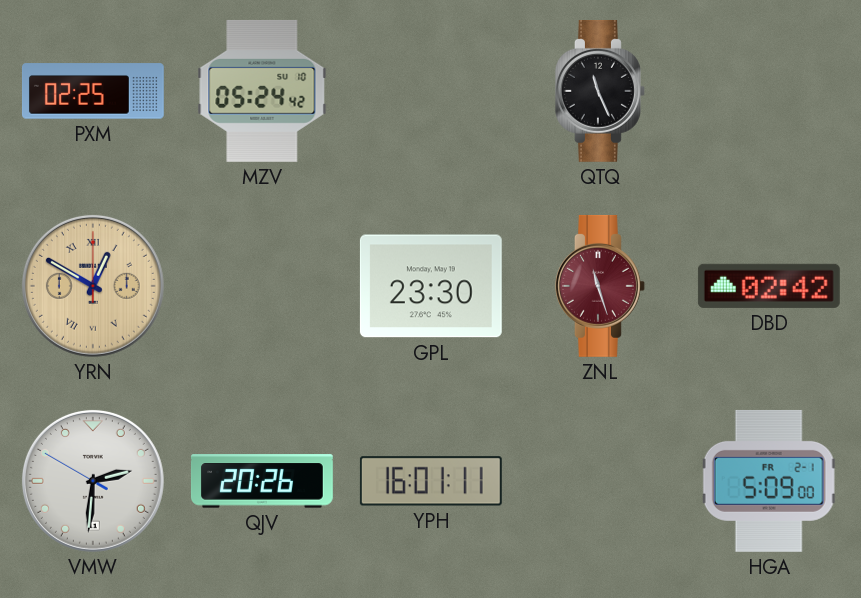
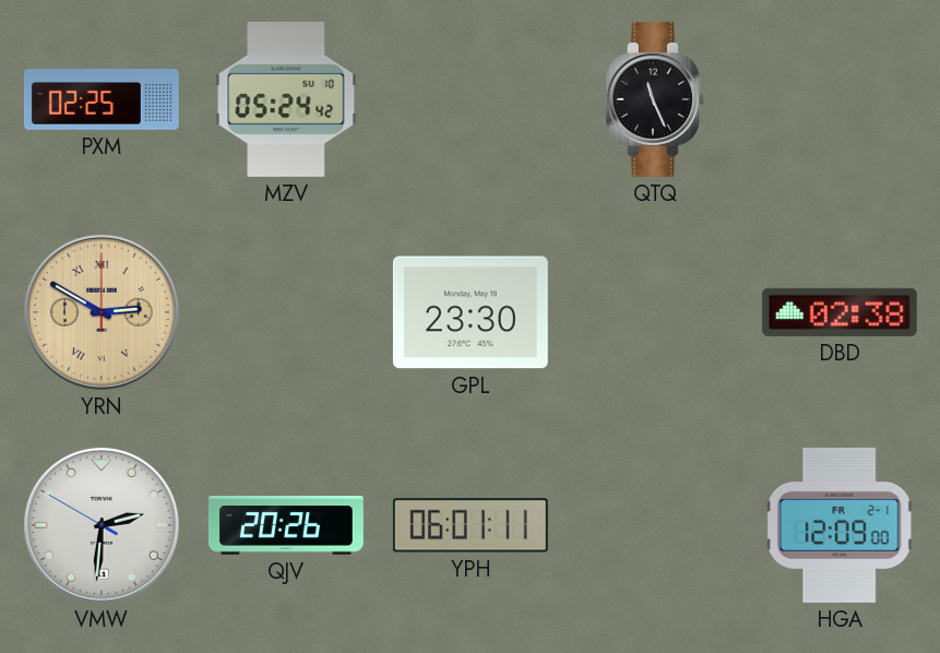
YRN: 12:50 -> 2:50 (102, 312)
ZNL: 11:27 -> none (600, 286)
DBD: 02:42 -> 02:38 (840, 312)
YPH: 16:01 -> 06:01 (471, 525)
HGA: 5:09 -> 12:09 (840, 525)
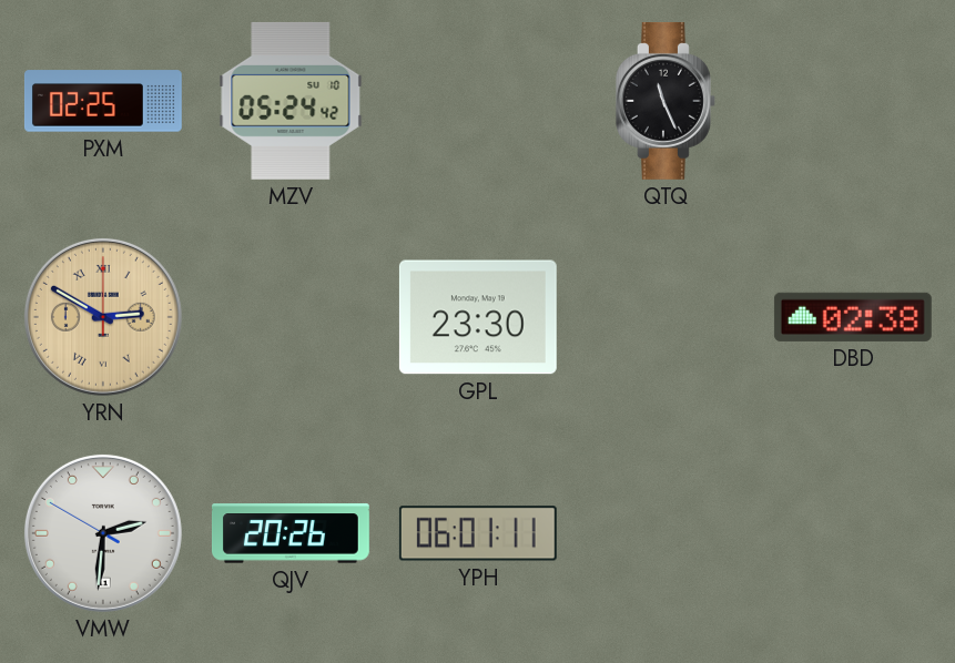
HGA: 12:09 -> none (840, 525)
